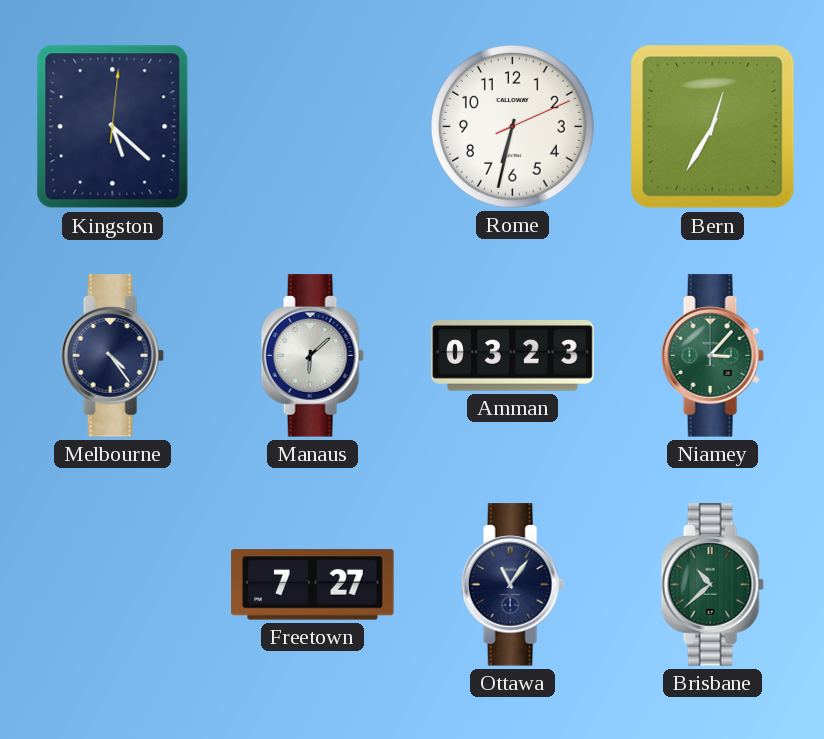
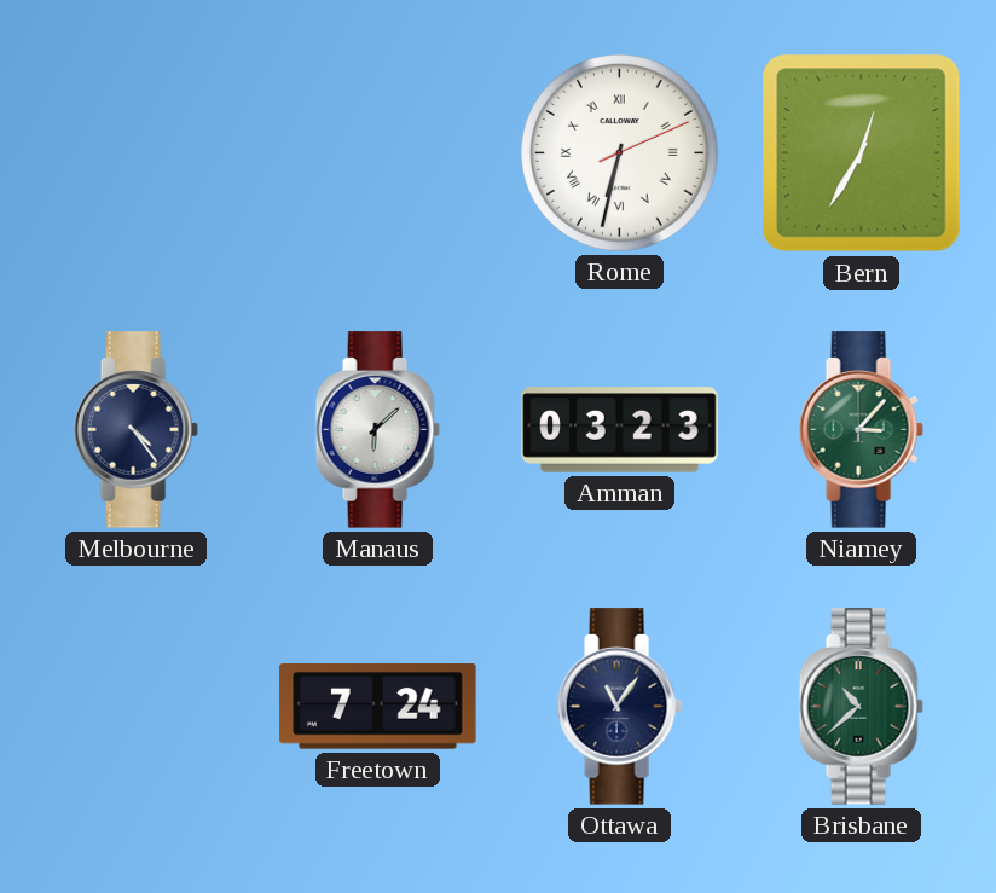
Kingston: 5:22 -> none (113, 127)
Rome numerals: Arabic -> Roman (620, 153)
Freetown: 7:27 -> 7:24 (378, 707)
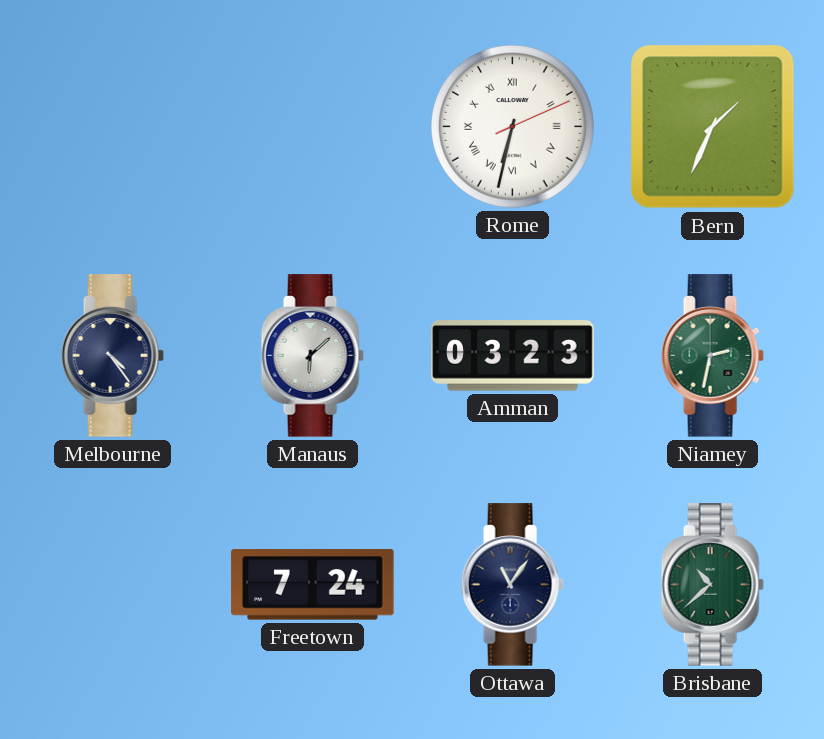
Bern: 12:35 -> 1:34 (713, 127)
Niamey: 3:07 -> 2:32 (712, 356)
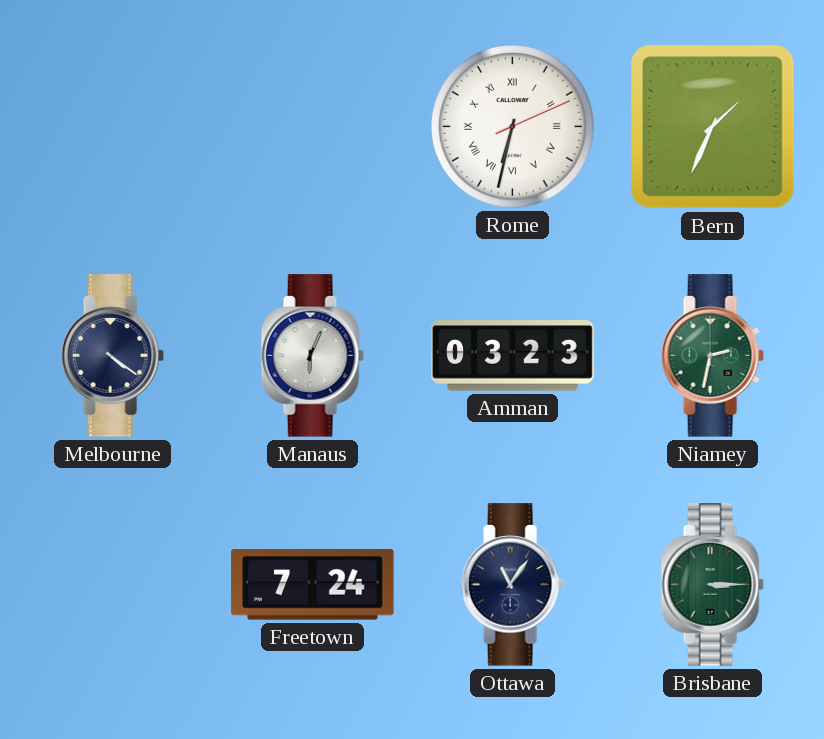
Melbourne: 4:24 -> 4:21 (112, 356)
Manaus: 6:08 -> 6:04 (312, 356)
Brisbane: 10:38 -> 3:15 (712, 585)
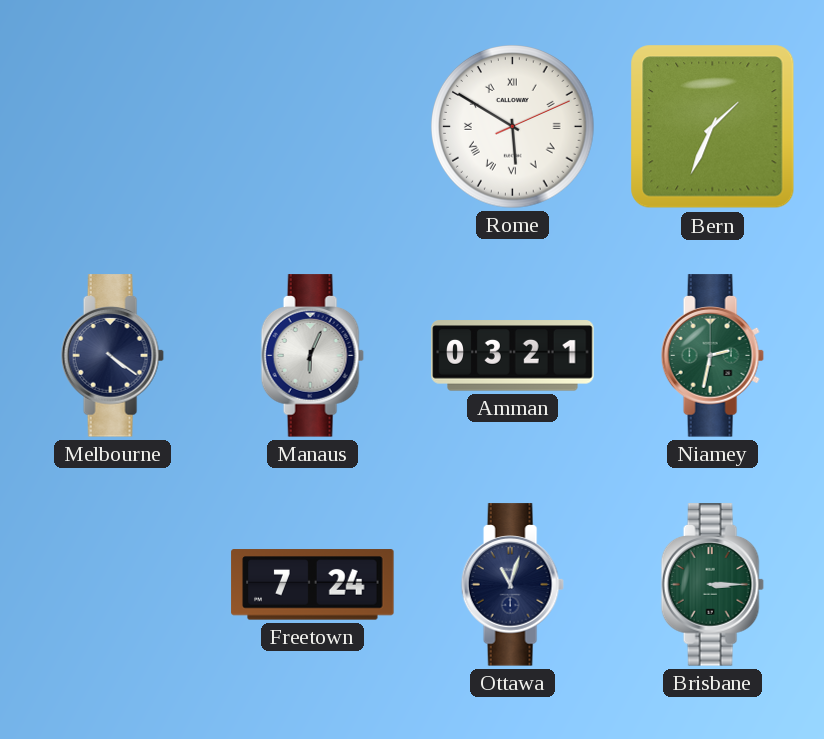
Rome: 6:32 -> 5:50 (513, 127)
Amman: 03:23 -> 03:21 (513, 356)
Ottawa: 11:06 -> 11:03 (512, 585)
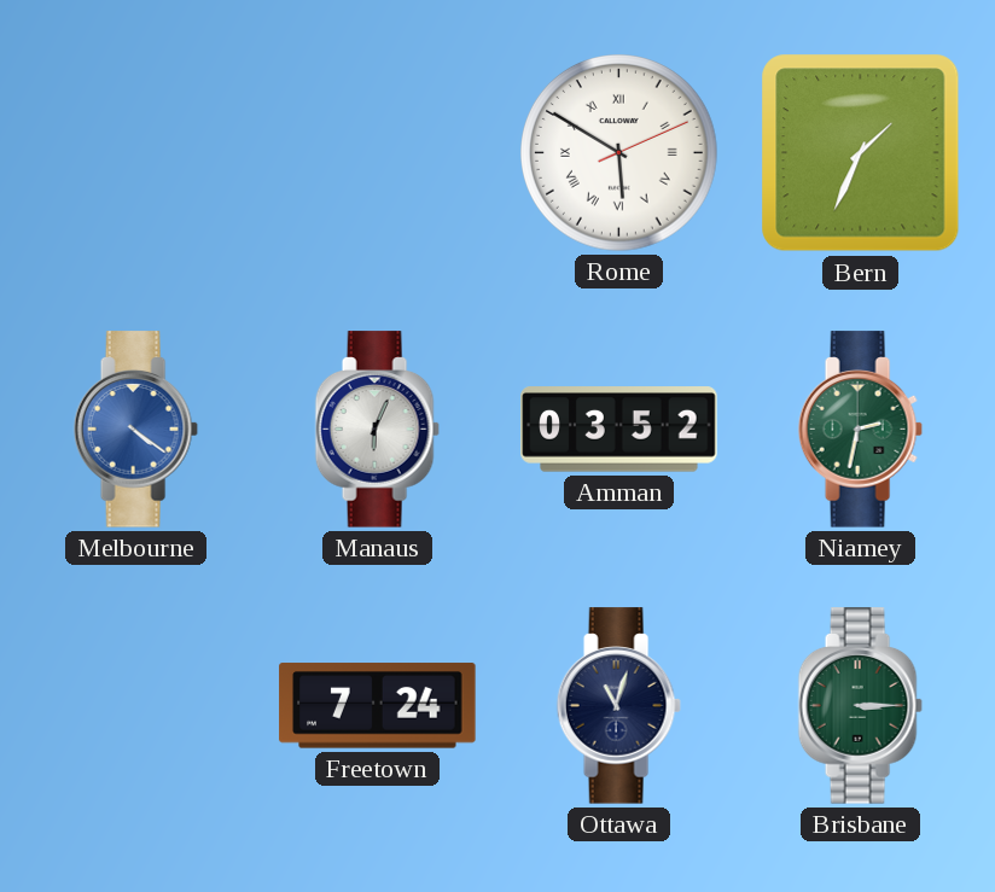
Melbourne dial: navy -> blue (135, 430)
Amman: 03:21 -> 03:52 (619, 430)
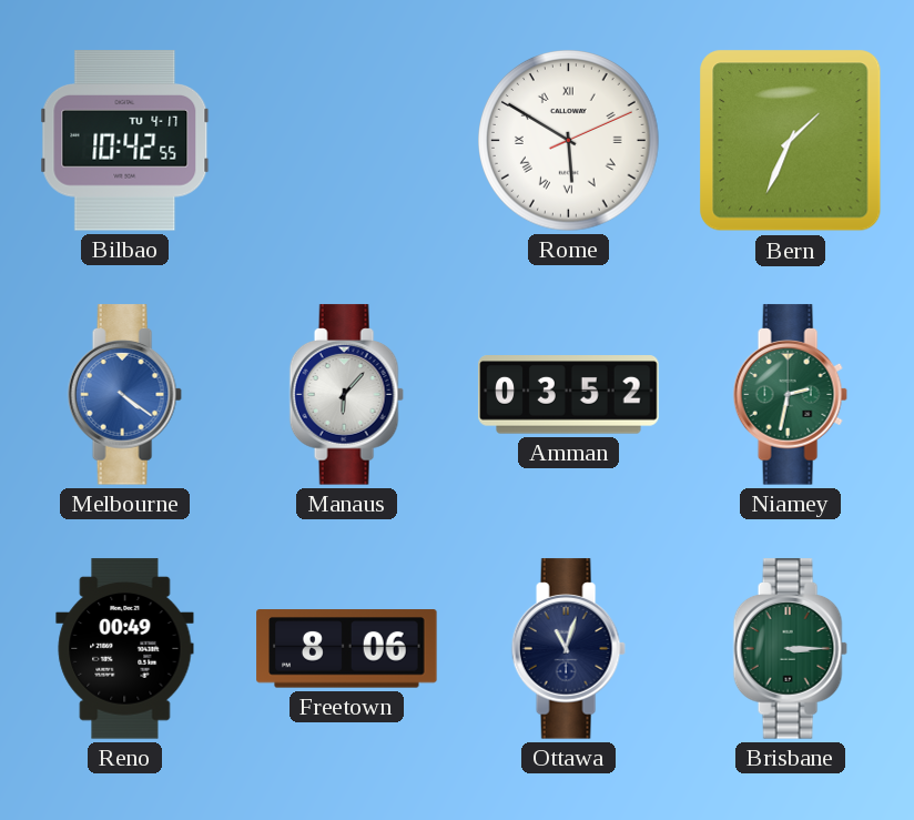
Bilbao: none -> 10:42 (125, 141)
Manaus: 6:04 -> 6:07 (346, 395)
Reno: none -> 00:49 (125, 649)
Freetown: 7:24 -> 8:06 (347, 649)
